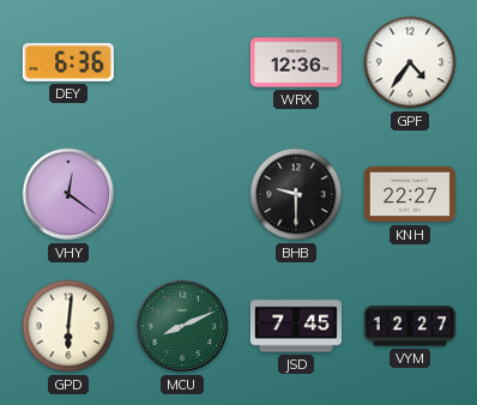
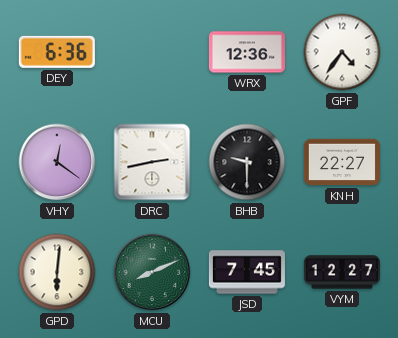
DRC: none -> 2:43 (152, 162)
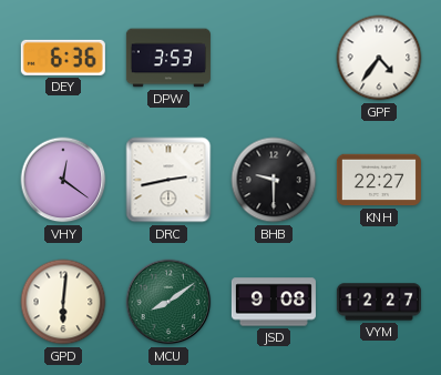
DPW: none -> 3:53 (168, 58)
WRX: 12:36 -> none (247, 52)
MCU: 8:11 -> 8:09 (168, 302)
JSD: 7:45 -> 9:08 (274, 302)
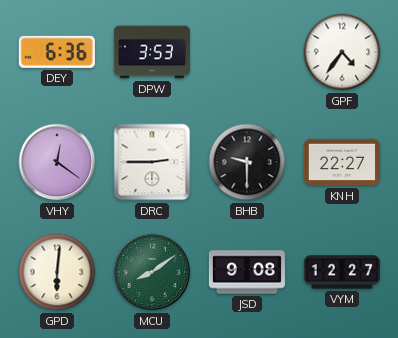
DRC: 2:43 -> 2:45 (152, 162)
